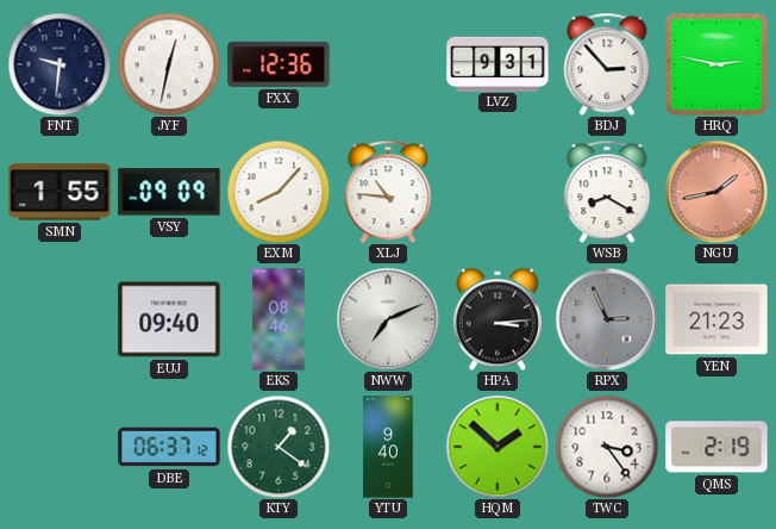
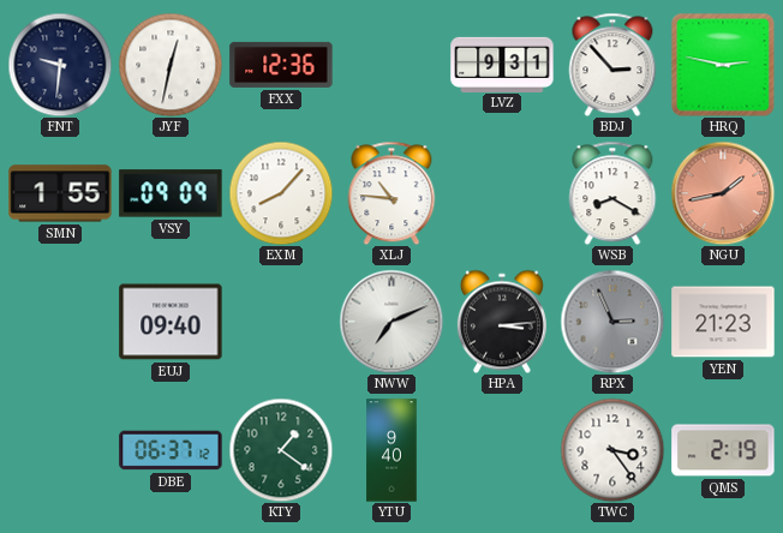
EKS: 08:46 -> none (279, 319)
HQM: 1:52 -> none (497, 447)
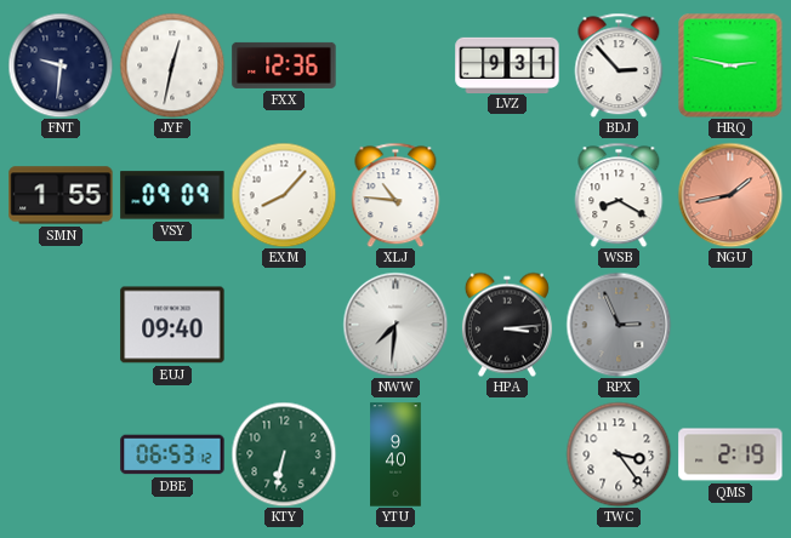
NWW: 7:11 -> 7:31 (395, 325)
YEN: 21:23 -> none (723, 322)
DBE: 06:37 -> 06:53 (172, 454)
KTY: 1:21 -> 6:32 (284, 454)
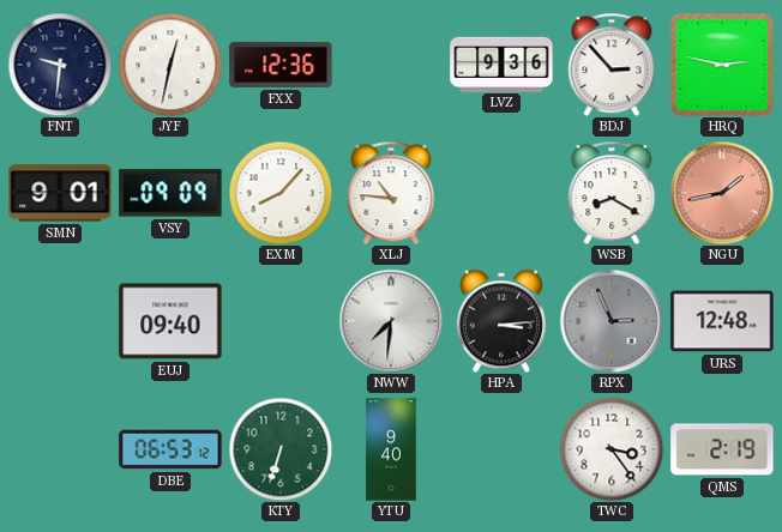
LVZ: 9:31 -> 9:36 (501, 64)
SMN: 1:55 -> 9:01 (60, 193)
URS: none -> 12:48 (722, 321)
KTY: 6:32 -> 6:33 (281, 449)
